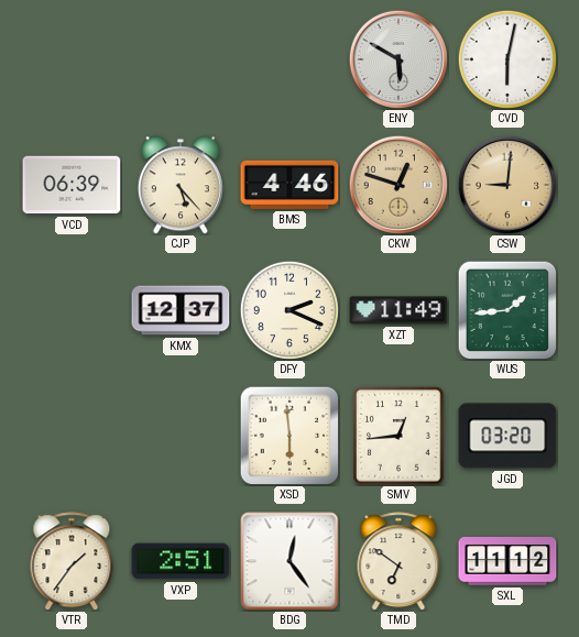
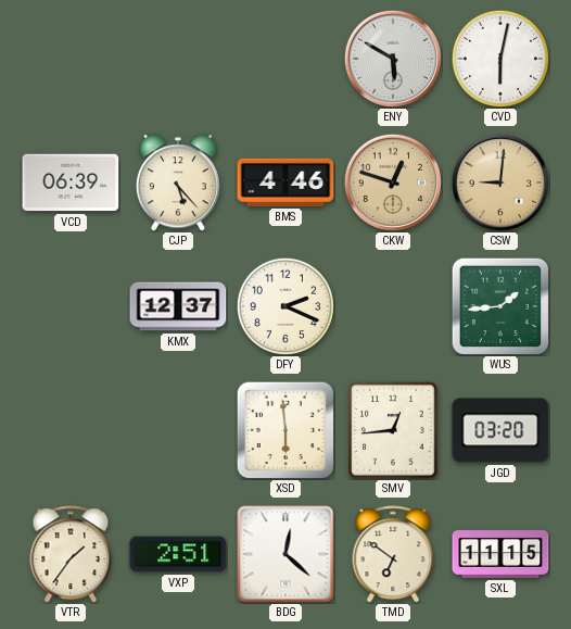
XZT: 11:49 -> none (398, 310)
BDG: 12:24 -> 12:22 (285, 554)
SXL: 11:12 -> 11:15 (500, 555)
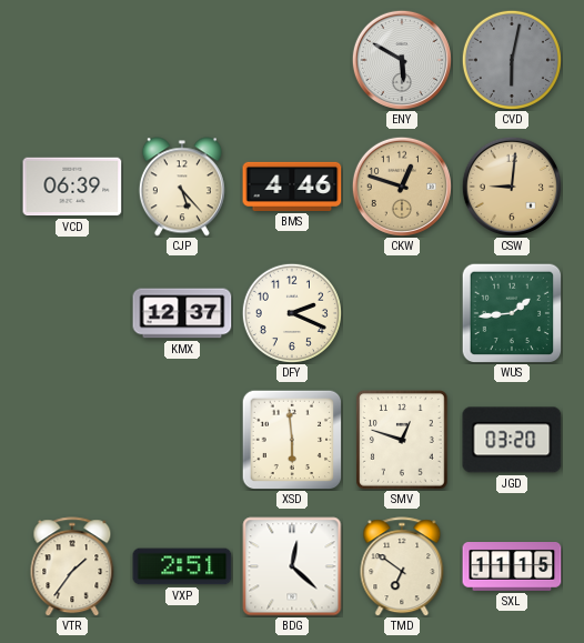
CVD dial: white -> grey (512, 60)
SMV: 12:44 -> 12:48 (402, 440)
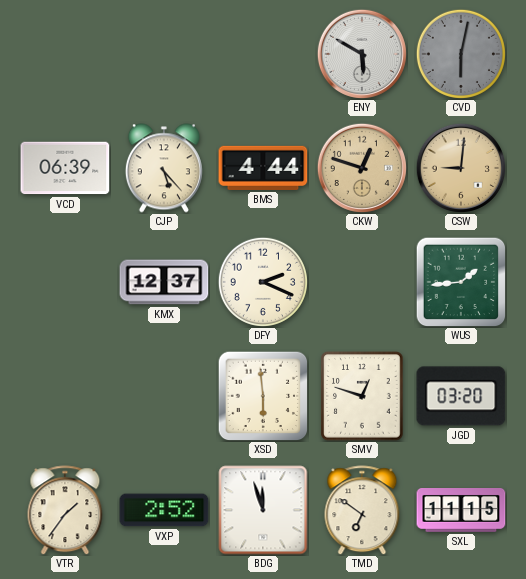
BMS: 4:46 -> 4:44 (263, 168)
VXP: 2:51 -> 2:52 (164, 510)
BDG: 12:22 -> 11:57 (263, 510)
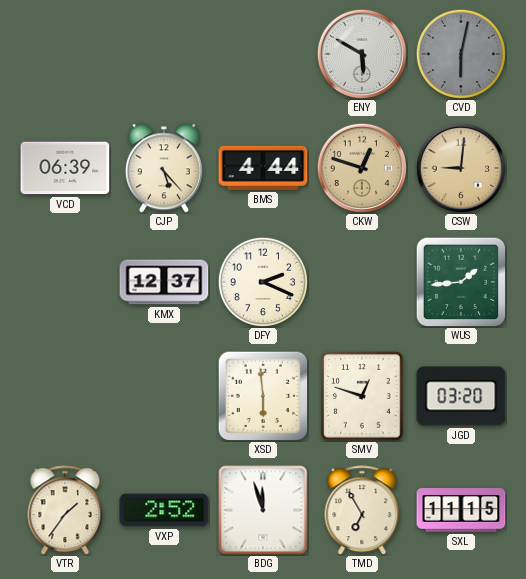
TMD: 6:51 -> 6:55 (362, 510)
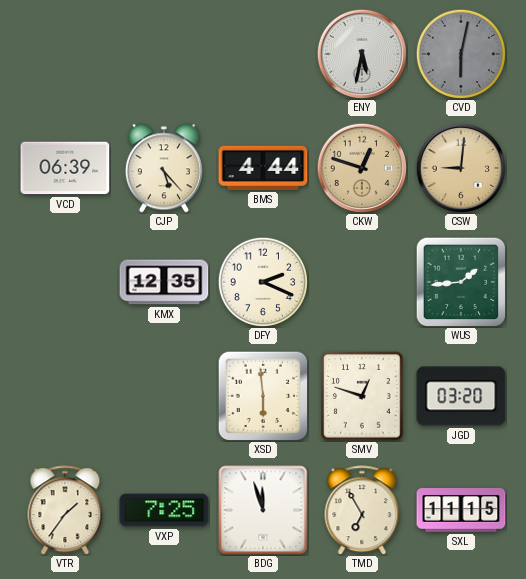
ENY: 5:50 -> 5:32 (362, 54)
KMX: 12:37 -> 12:35 (164, 282)
VXP: 2:52 -> 7:25 (164, 510)
